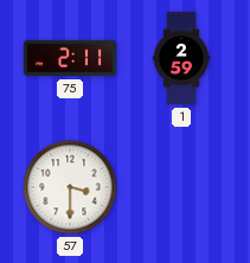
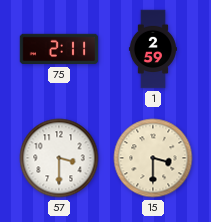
15: none -> 3:30 (153, 158)
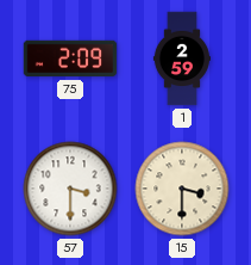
75: 2:11 -> 2:09 (70, 58)
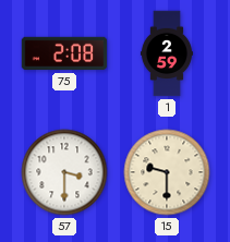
75: 2:09 -> 2:08 (64, 53)
15: 3:30 -> 9:30 (167, 172)
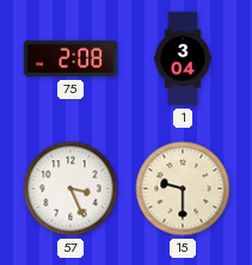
1: 2:59 -> 3:04 (183, 58)
57: 3:30 -> 3:26 (70, 189)
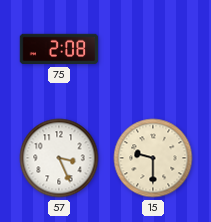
1: 3:04 -> none (183, 58)
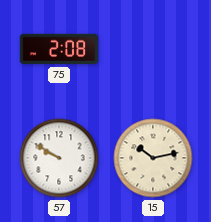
57: 3:26 -> 9:50 (59, 158)
15: 9:30 -> 10:13 (153, 158)
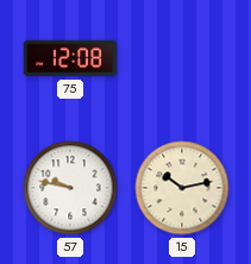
75: 2:08 -> 12:08 (70, 58)
57: 9:50 -> 9:47 (70, 188)
